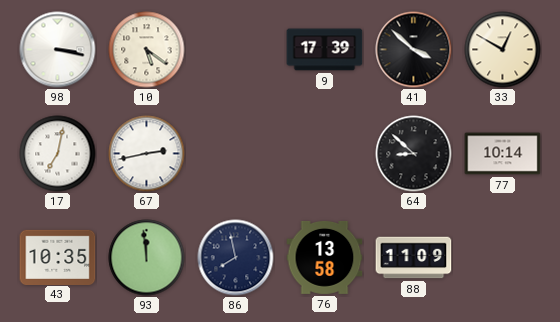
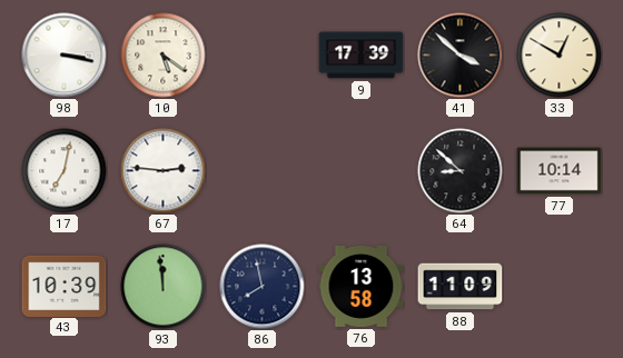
67: 2:43 -> 2:46 (164, 171)
43: 10:35 -> 10:39 (65, 286)
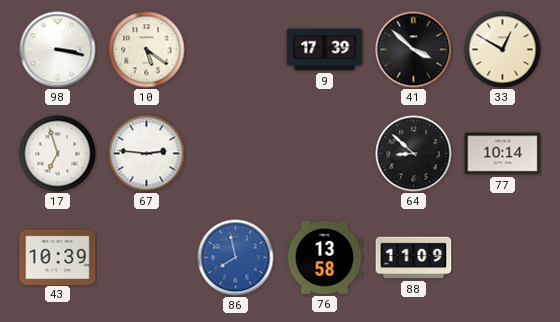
17: 7:02 -> 6:57 (58, 154)
93: 11:59 -> none (164, 287)
86 dial: navy -> blue (236, 258)
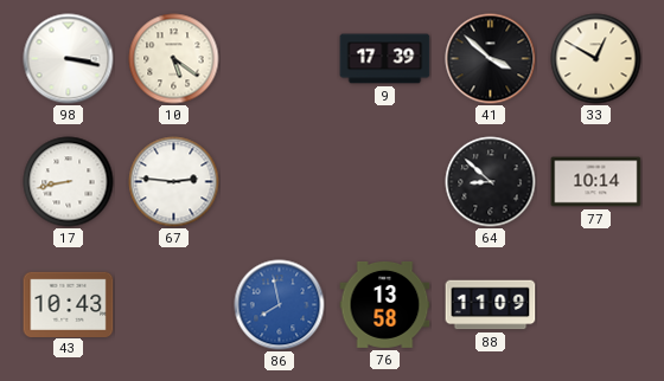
17: 6:57 -> 8:43 (69, 182)
43: 10:39 -> 10:43 (69, 304)
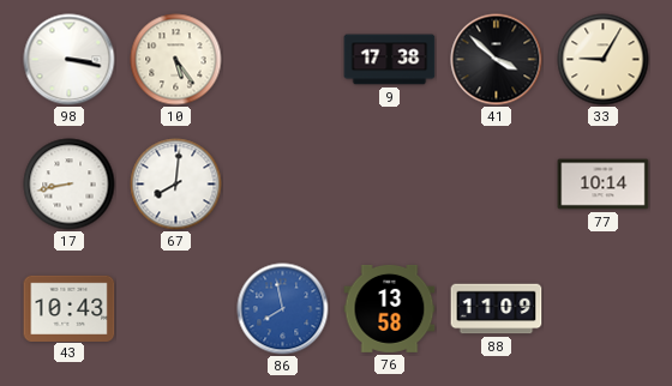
10: 5:21 -> 5:24 (176, 60)
9: 17:39 -> 17:38 (390, 60)
33: 12:50 -> 9:05 (604, 60)
67: 2:46 -> 8:01 (176, 185)
64: 8:52 -> none (491, 182)
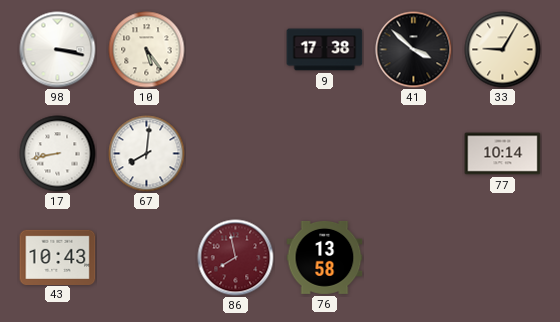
86 dial: blue -> burgundy (236, 258)
88: 11:09 -> none (497, 309)
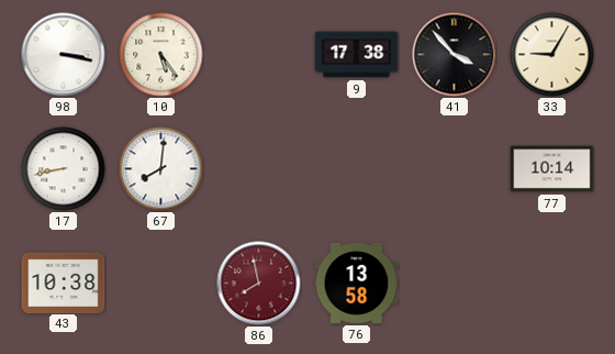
41: 3:52 -> 3:53 (455, 55)
43: 10:43 -> 10:38 (64, 283)
